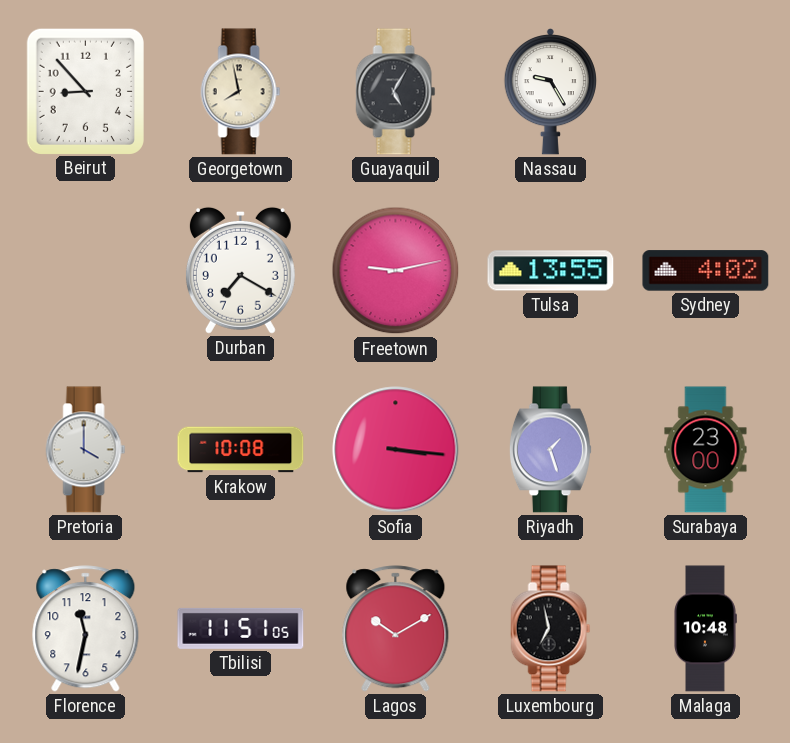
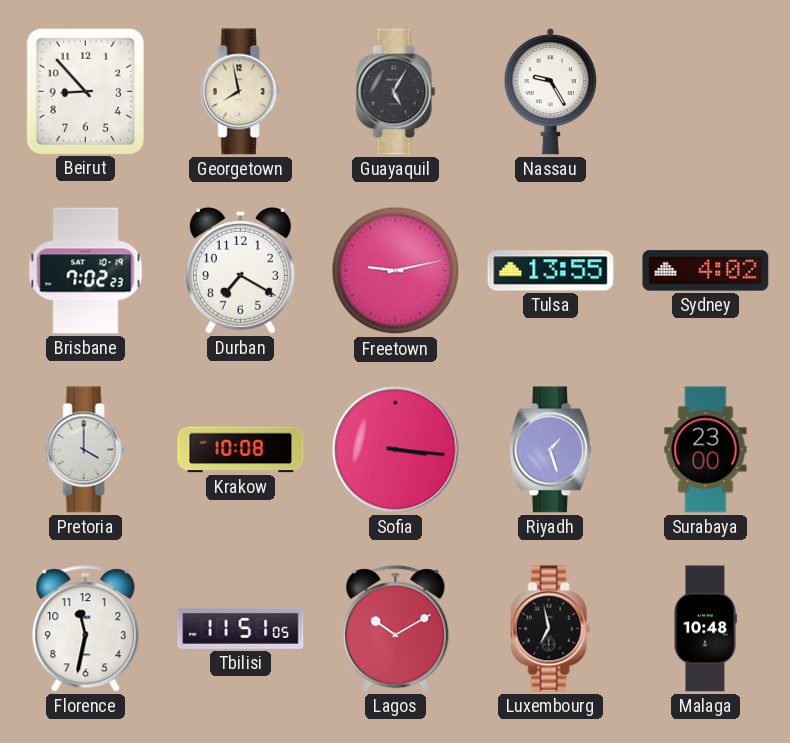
Brisbane: none -> 7:02 (86, 271)
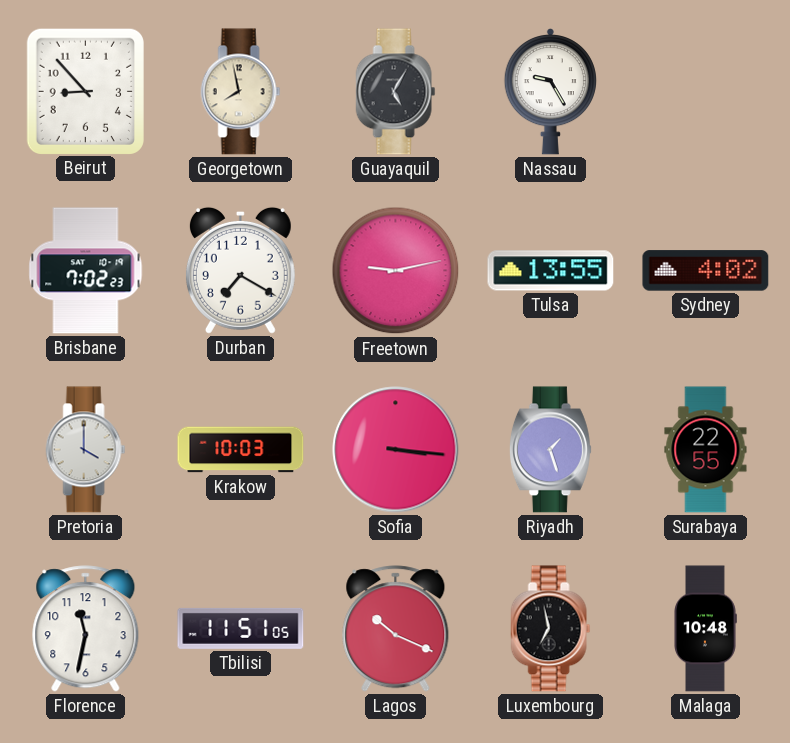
Krakow: 10:08 -> 10:03 (241, 450)
Surabaya: 23:00 -> 22:55 (706, 450)
Lagos: 10:10 -> 10:19 (396, 629)
